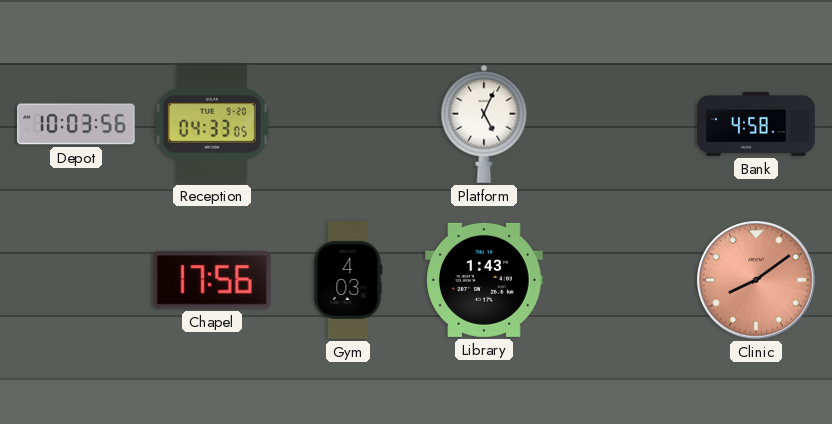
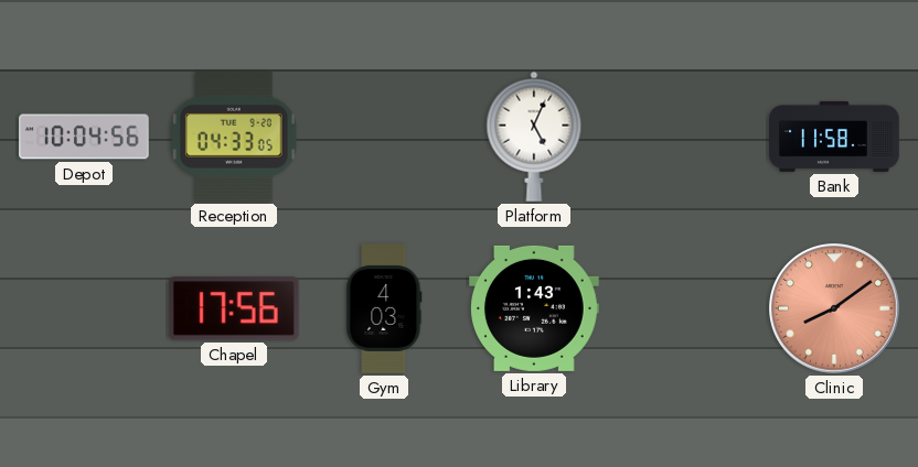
Depot: 10:03 -> 10:04 (84, 137)
Bank: 4:58 -> 11:58 (834, 137)
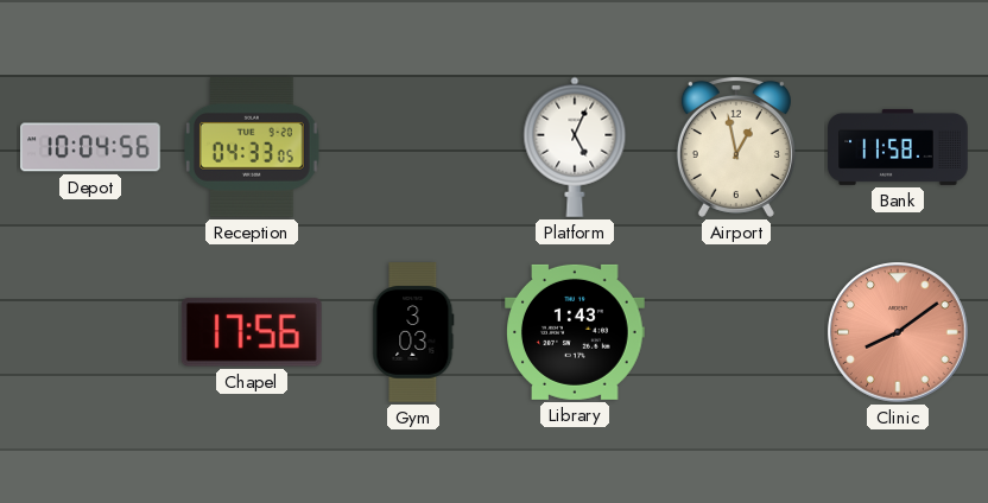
Airport: none -> 12:58 (736, 147)
Gym: 4:03 -> 3:03 (413, 332)
